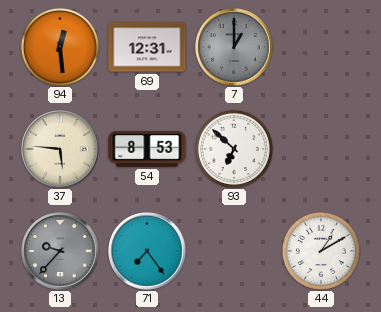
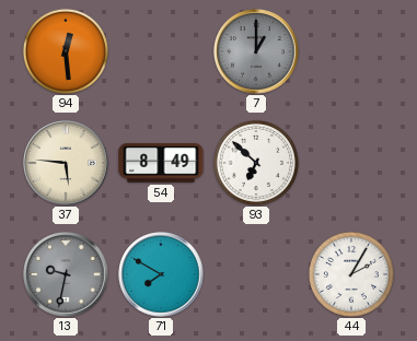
69: 12:31 -> none (147, 47)
54: 8:53 -> 8:49 (161, 163)
13: 9:37 -> 9:32 (66, 274)
71: 7:24 -> 7:50 (161, 274)
44: 1:10 -> 2:05 (351, 274)
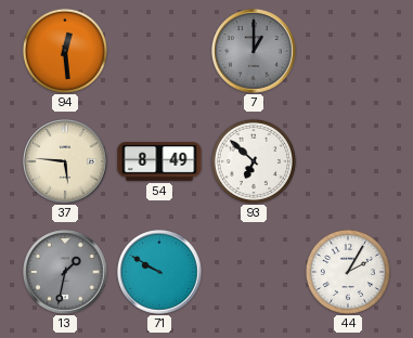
13: 9:32 -> 1:32 (65, 272)
71: 7:50 -> 9:50 (159, 272)
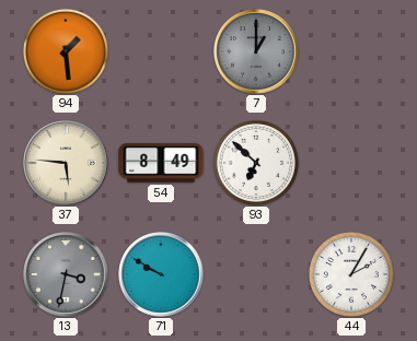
94: 12:29 -> 1:29 (66, 51)
13: 1:32 -> 3:32 (66, 274)
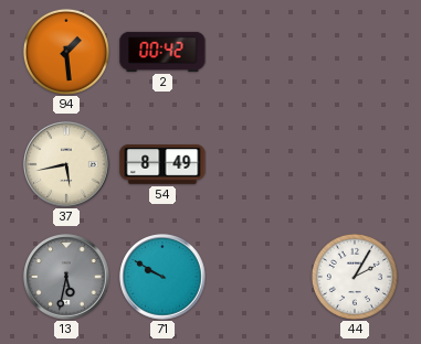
2: none -> 00:42 (162, 52)
7: 1:00 -> none (256, 51)
37: 5:46 -> 5:43 (66, 164)
93: 6:52 -> none (256, 163)
13: 3:32 -> 5:32 (66, 277)
